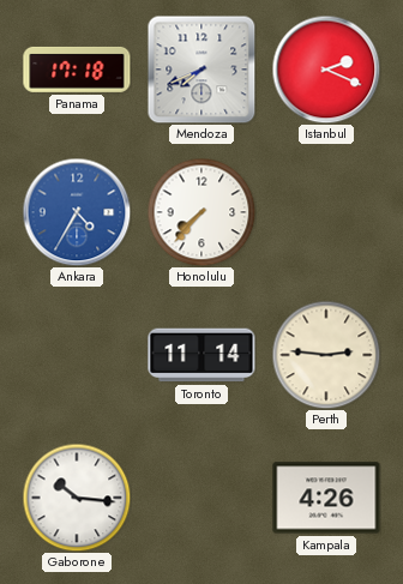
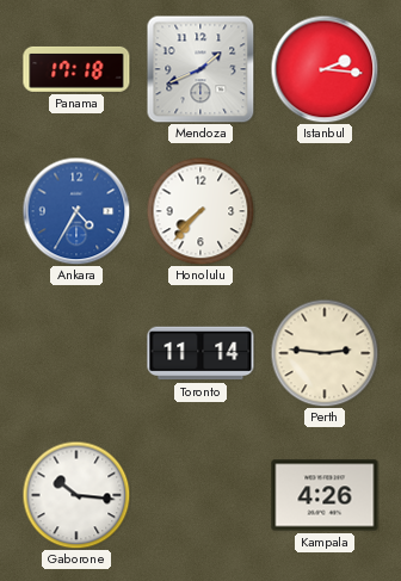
Mendoza: 7:41 -> 1:41 (200, 69)
Istanbul: 2:19 -> 2:16 (325, 69)
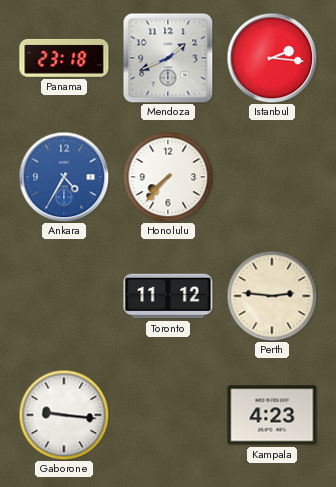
Panama: 17:18 -> 23:18 (64, 58)
Toronto: 11:14 -> 11:12 (168, 296)
Gaborone: 10:16 -> 9:16 (64, 415)
Kampala: 4:26 -> 4:23 (272, 415)
